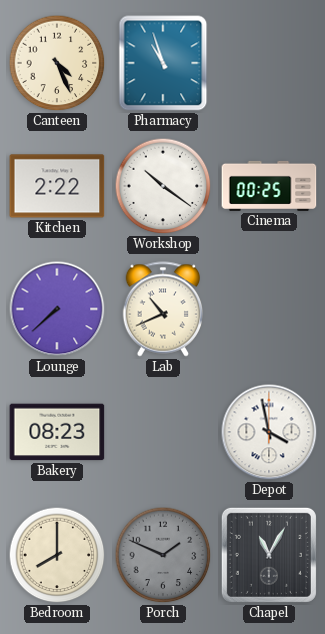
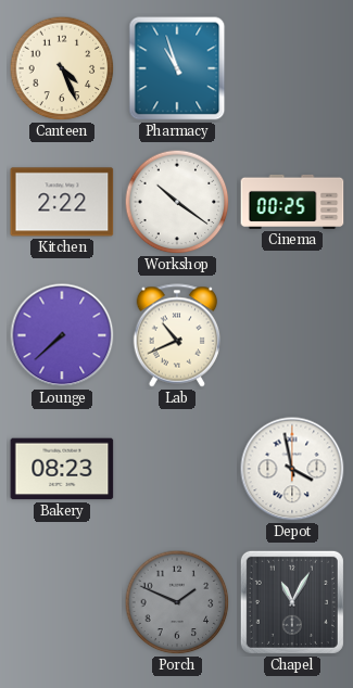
Bedroom: 8:00 -> none (57, 555)
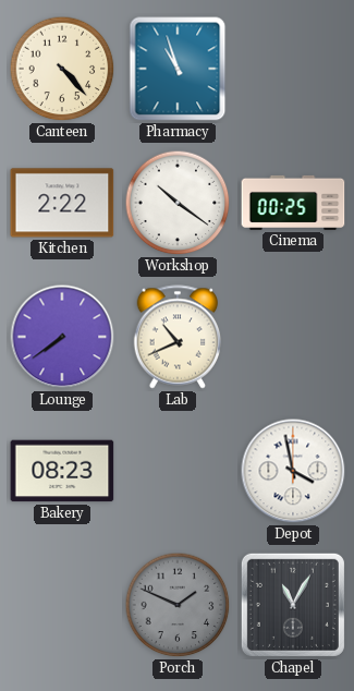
Canteen: 4:26 -> 4:23 (62, 69)
Lounge: 7:38 -> 7:39 (62, 337)
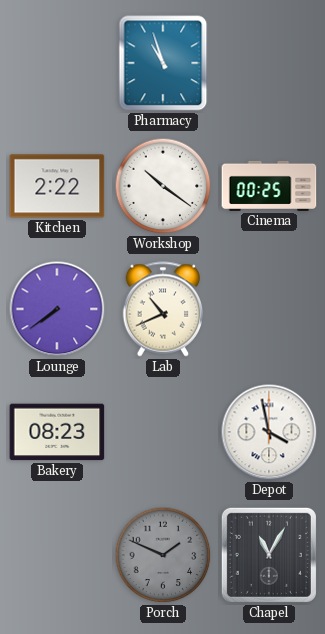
Canteen: 4:23 -> none (62, 69)
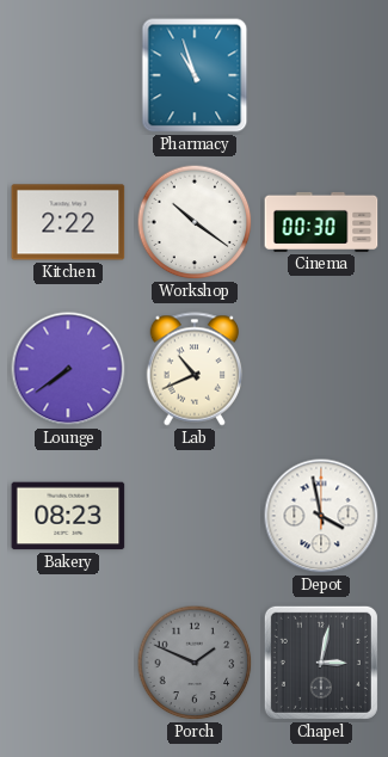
Cinema: 00:25 -> 00:30 (321, 222)
Chapel: 11:05 -> 3:02 (321, 663)
